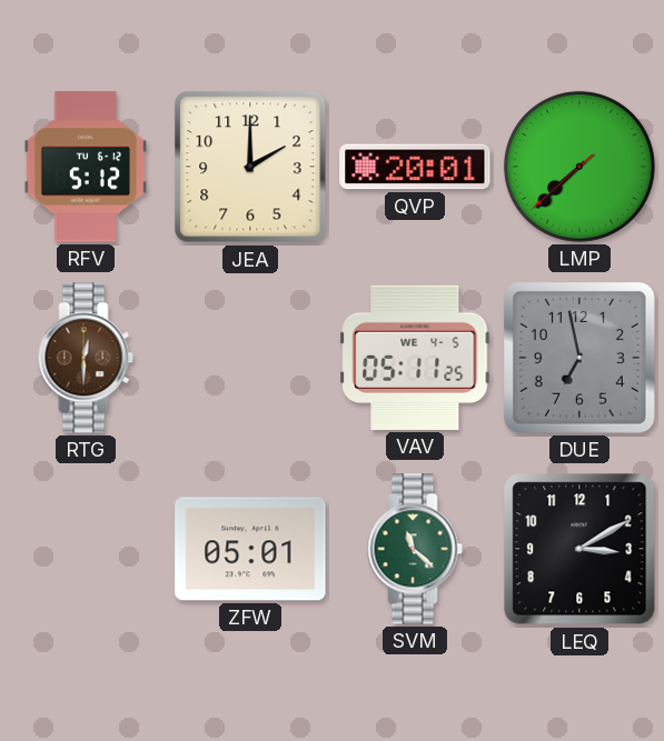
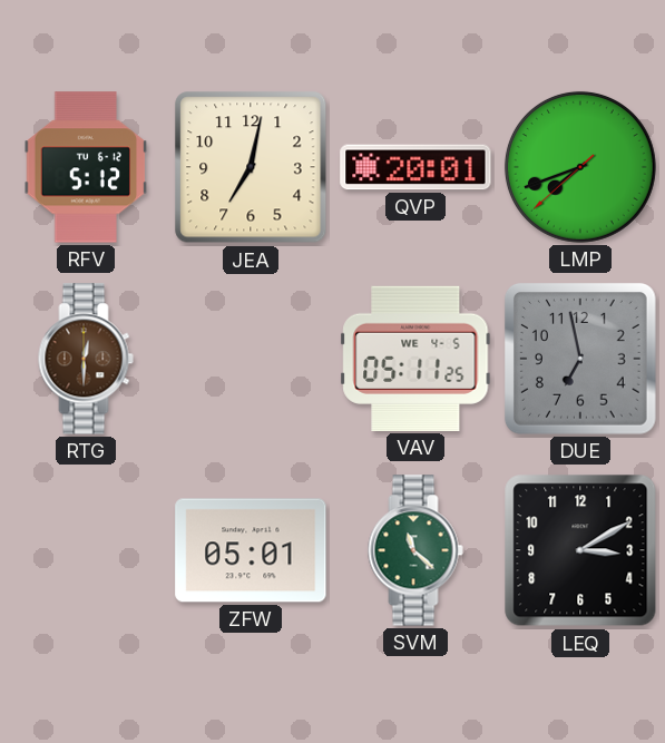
JEA: 2:00 -> 7:02 (251, 167)
LMP: 7:37 -> 7:41 (580, 167)
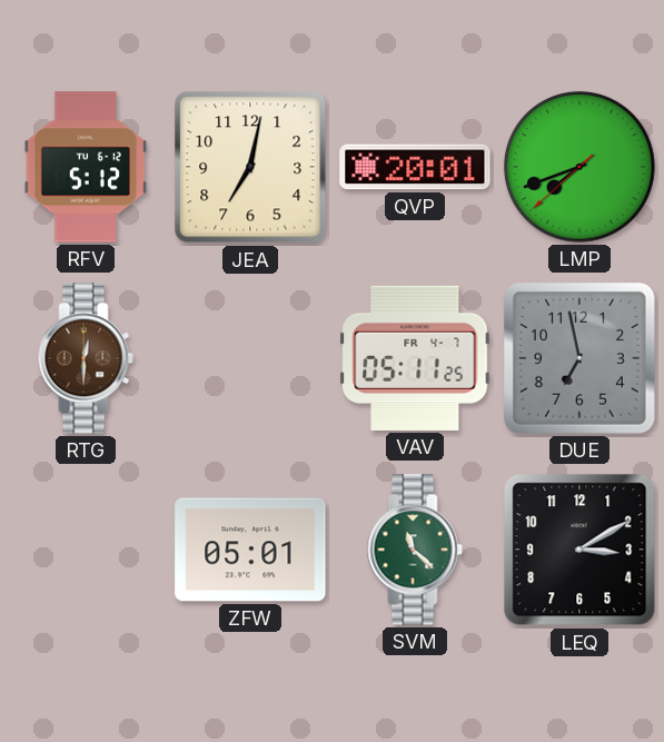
VAV date: WE 4-5 -> FR 4-7 (415, 358)
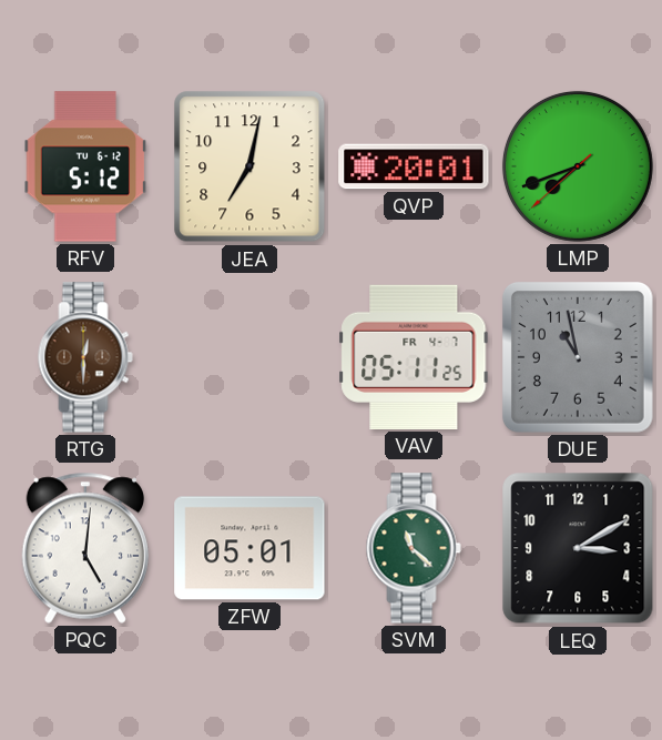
DUE: 6:58 -> 10:58 (578, 357)
PQC: none -> 5:01 (85, 548)
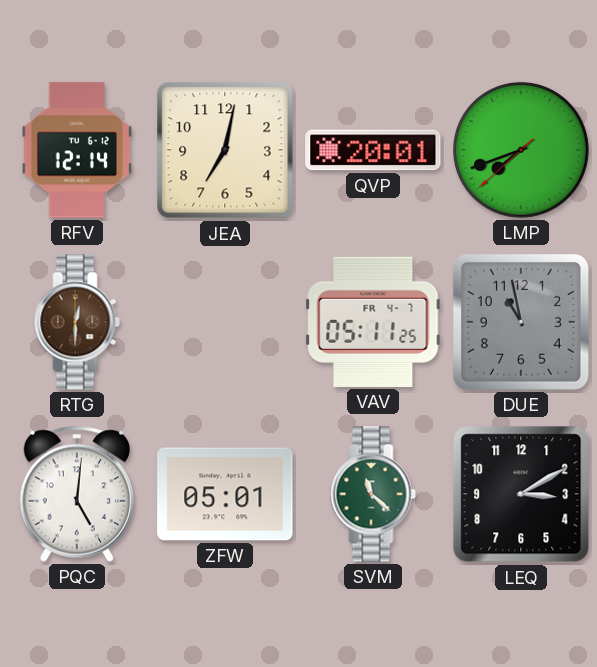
RFV: 5:12 -> 12:14 (77, 150)
